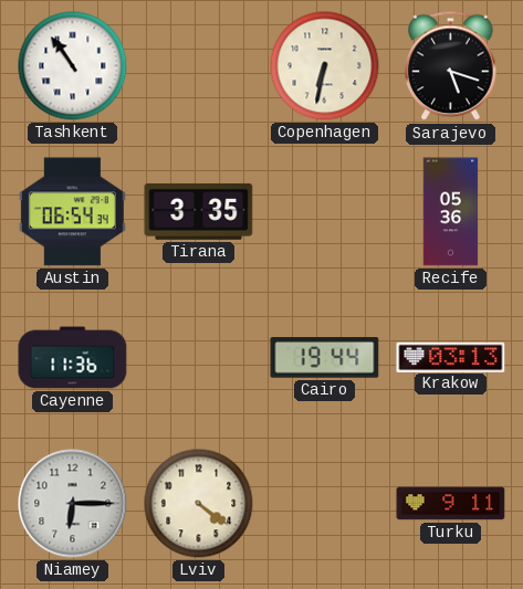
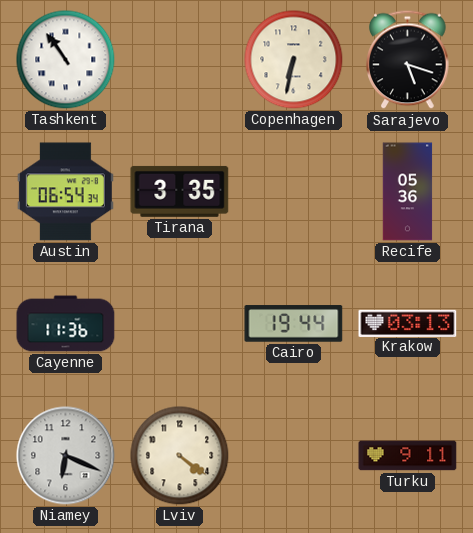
Niamey: 6:15 -> 6:19 (66, 456)
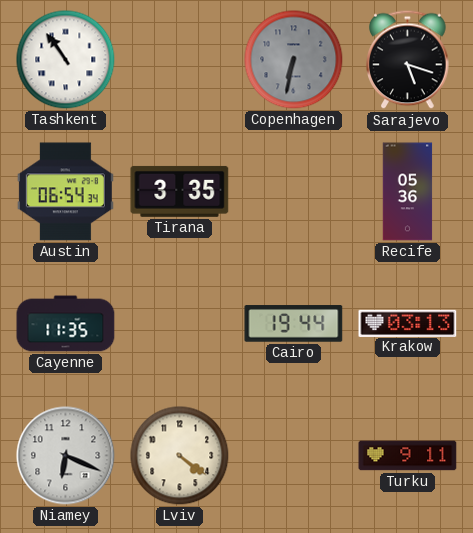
Copenhagen dial: cream -> grey (294, 60)
Cayenne: 11:36 -> 11:35 (66, 324)
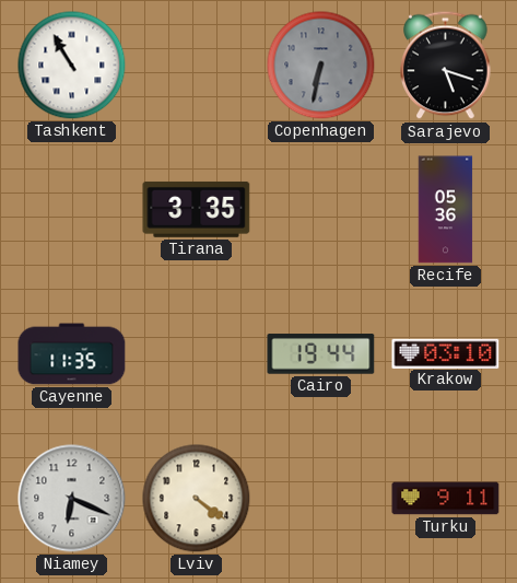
Tashkent: 10:54 -> 10:55 (72, 66)
Austin: 06:54 -> none (65, 192)
Krakow: 03:13 -> 03:10 (446, 353)
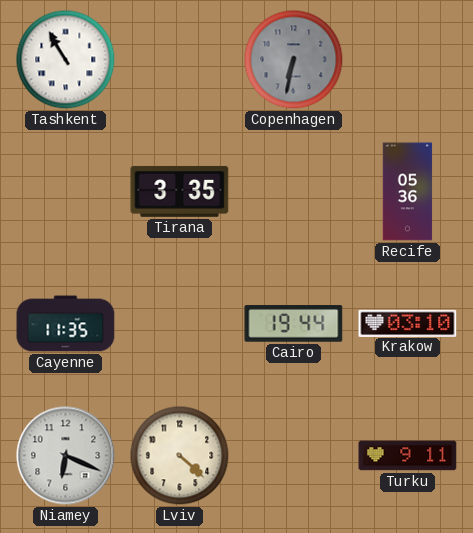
Sarajevo: 5:18 -> none (446, 66)
Lviv: 4:21 -> 4:22 (180, 456)
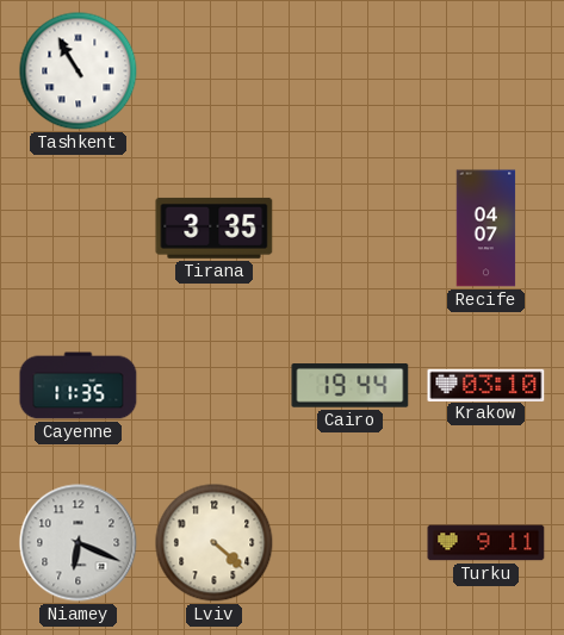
Copenhagen: 6:32 -> none (294, 60)
Recife: 05:36 -> 04:07 (486, 229)
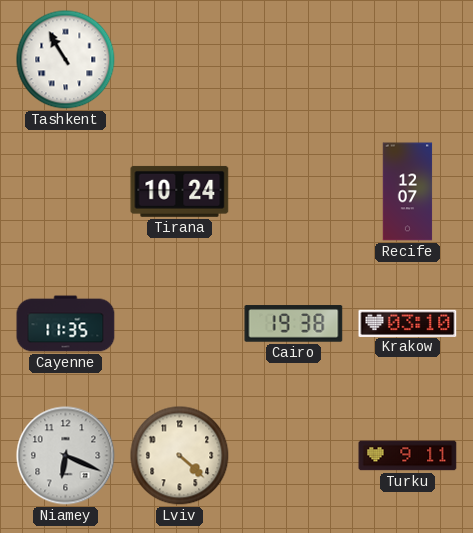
Tirana: 3:35 -> 10:24 (180, 191)
Recife: 04:07 -> 12:07 (408, 192)
Cairo: 19:44 -> 19:38 (294, 324)
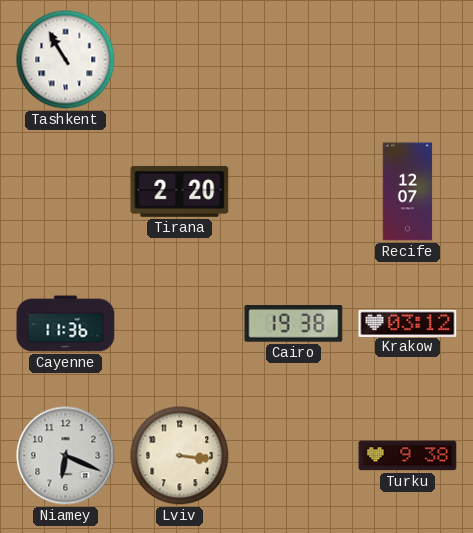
Tirana: 10:24 -> 2:20 (180, 191)
Cayenne: 11:35 -> 11:36 (66, 324)
Krakow: 03:10 -> 03:12 (408, 323)
Lviv: 4:22 -> 3:16 (180, 456)
Turku: 9:11 -> 9:38 (408, 456)
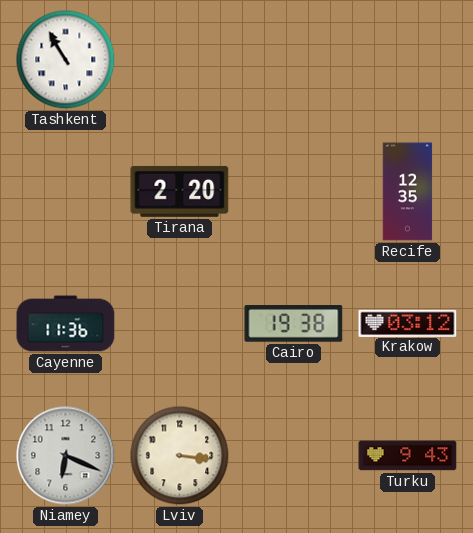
Recife: 12:07 -> 12:35 (408, 192)
Turku: 9:38 -> 9:43 (408, 456)
